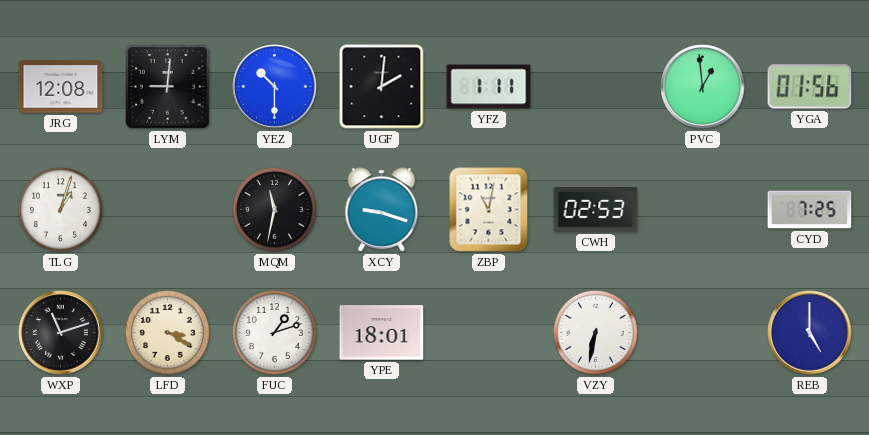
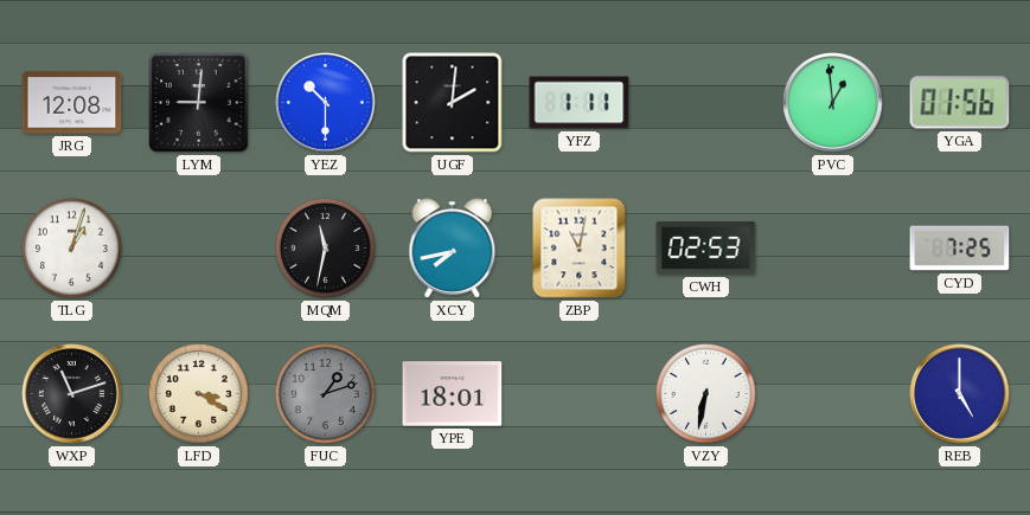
XCY: 9:18 -> 7:43 (453, 249)
FUC dial: white -> grey (325, 393)
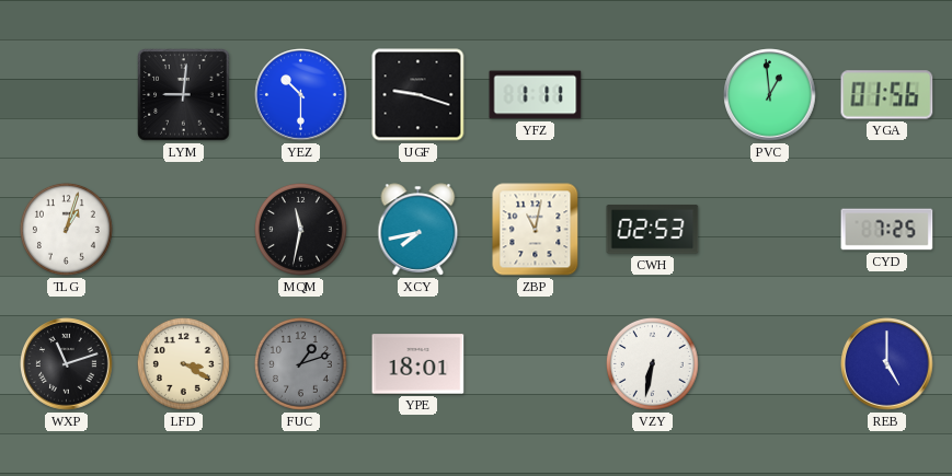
JRG: 12:08 -> none (72, 103)
UGF: 2:01 -> 9:18 (418, 95)
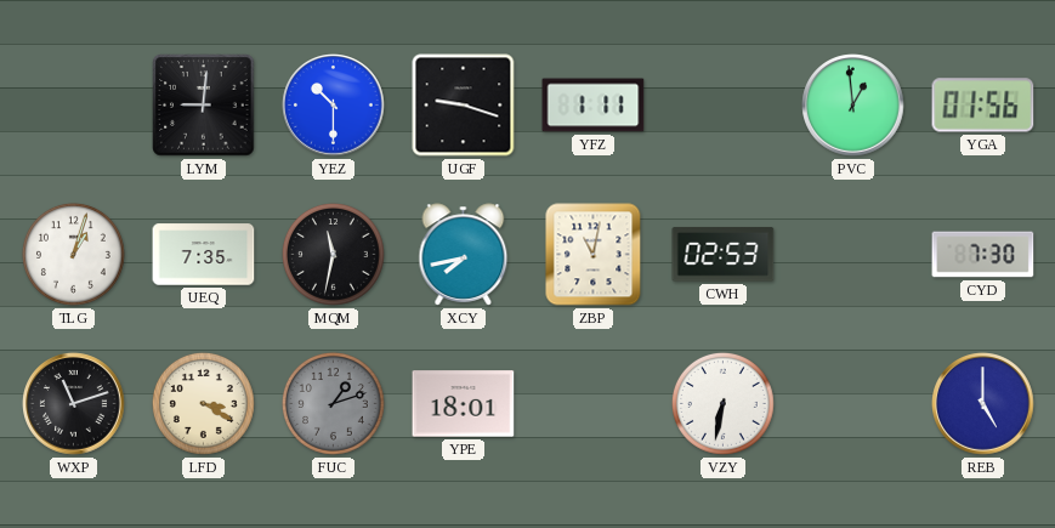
UEQ: none -> 7:35 (204, 255)
CYD: 7:25 -> 7:30 (983, 255)
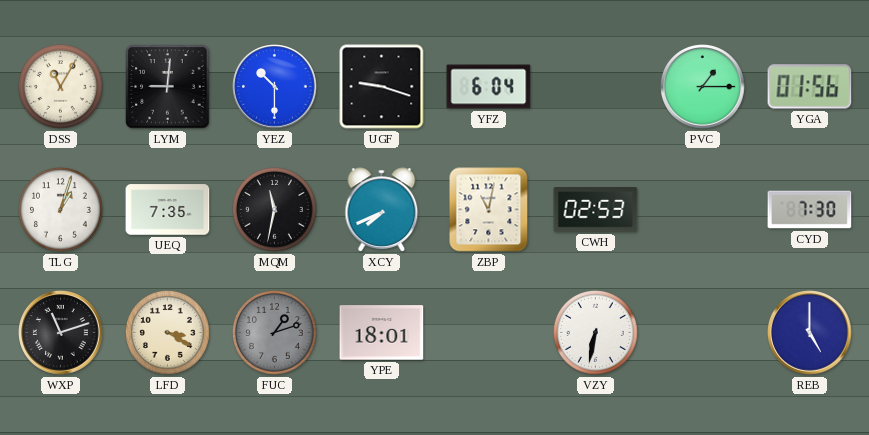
DSS: none -> 11:05 (60, 86)
YFZ: 1:11 -> 6:04 (489, 87)
PVC: 12:59 -> 1:15 (703, 87)
XCY: 7:43 -> 7:41 (382, 210)
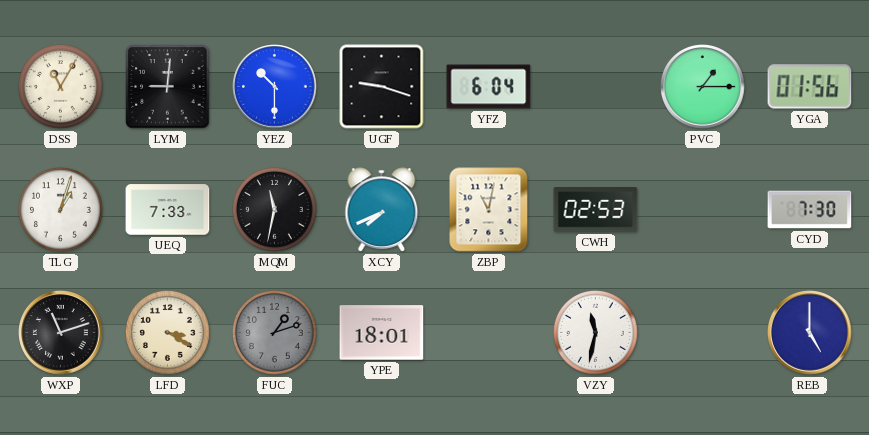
UEQ: 7:35 -> 7:33 (168, 210)
VZY: 6:32 -> 11:32 (595, 332)
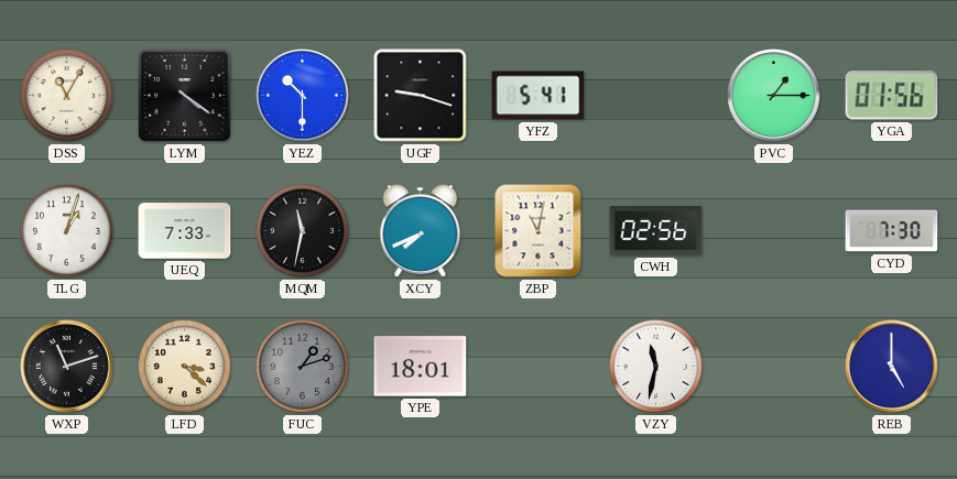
LYM: 9:01 -> 4:21 (185, 96)
YFZ: 6:04 -> 5:41 (539, 96)
CWH: 02:53 -> 02:56 (656, 231)
LFD: 3:20 -> 3:22 (184, 366)
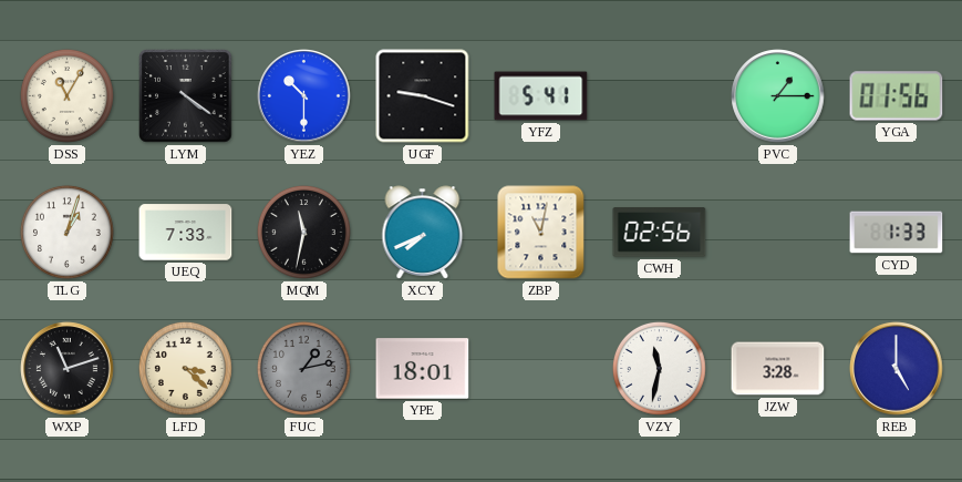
CYD: 7:30 -> 1:33 (897, 233)
FUC: 1:12 -> 1:13 (303, 368)
JZW: none -> 3:28 (778, 369)
